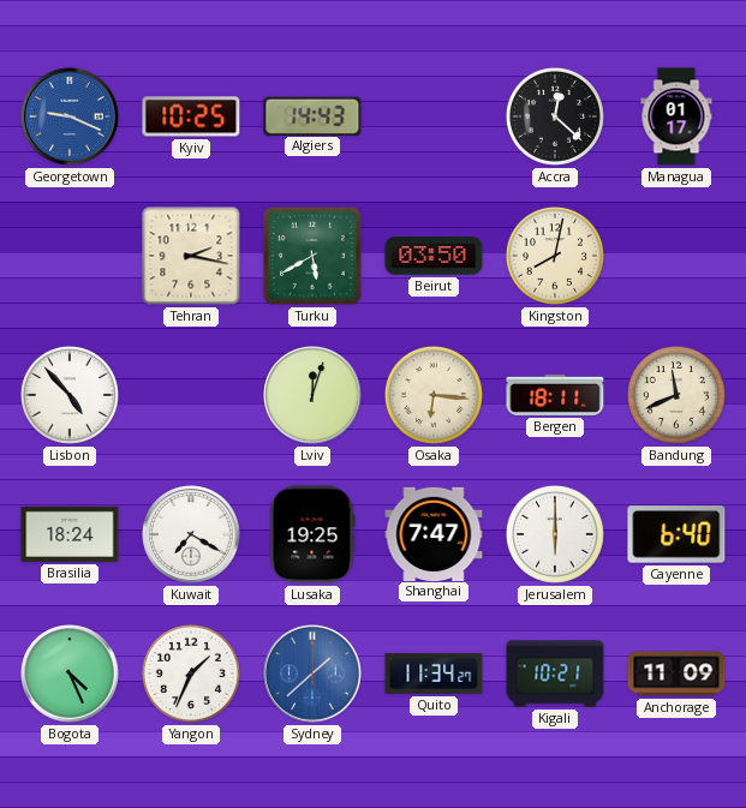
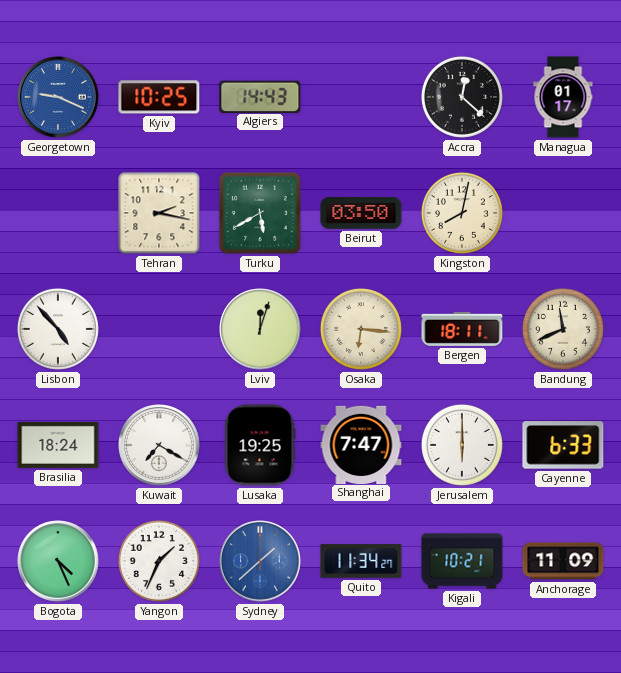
Cayenne: 6:40 -> 6:33 (563, 445)
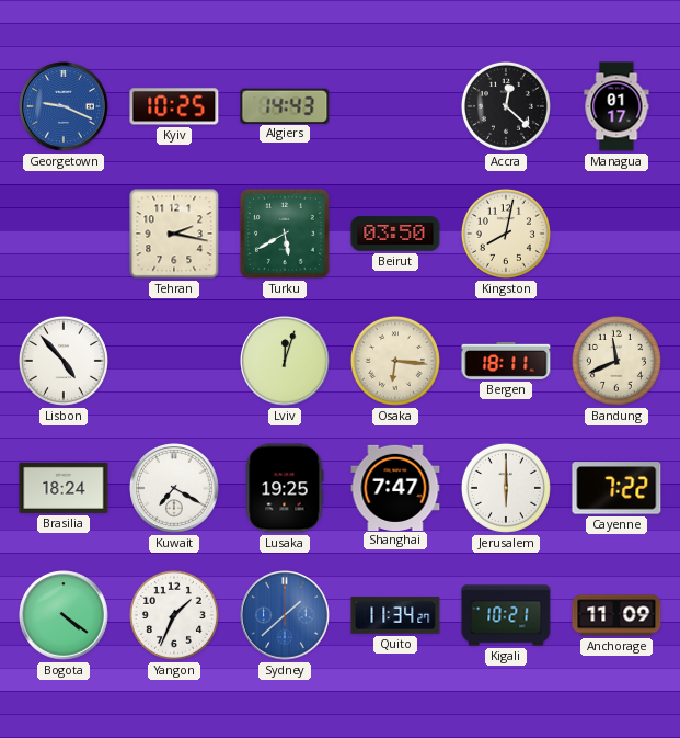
Cayenne: 6:33 -> 7:22 (616, 488)
Bogota: 4:26 -> 4:21 (64, 615)
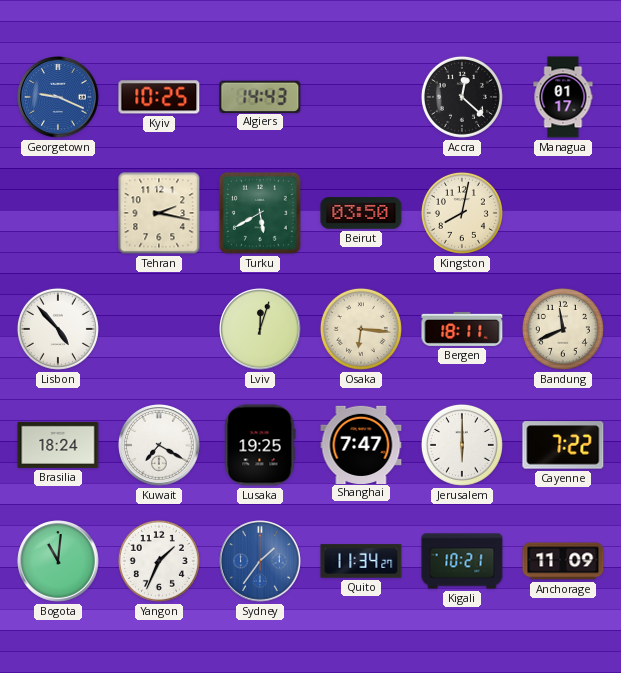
Bogota: 4:21 -> 11:01 (58, 561)
Sydney: 1:38 -> 1:36 (260, 561)
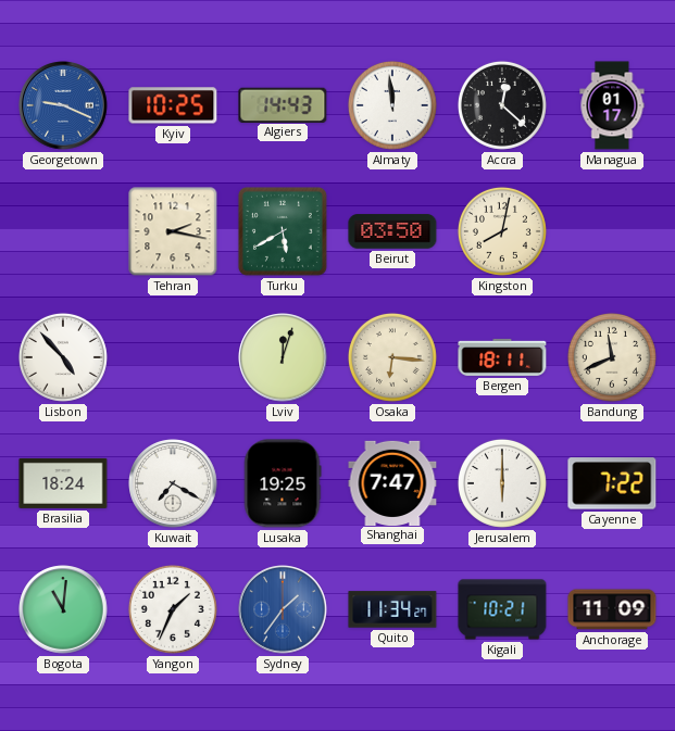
Almaty: none -> 11:59 (392, 105)
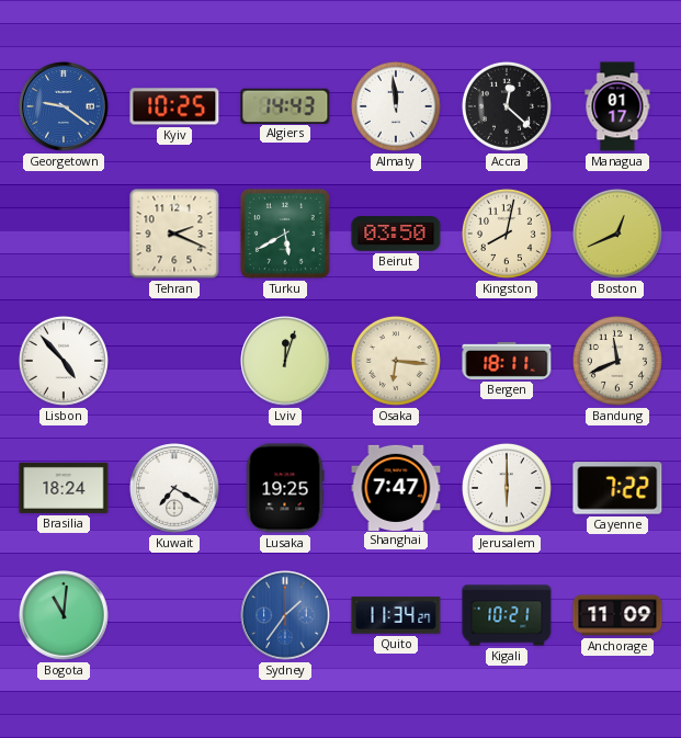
Georgetown: 9:19 -> 9:21 (64, 106)
Tehran: 2:17 -> 2:19 (174, 234)
Boston: none -> 12:41 (617, 234)
Yangon: 1:34 -> none (173, 609)
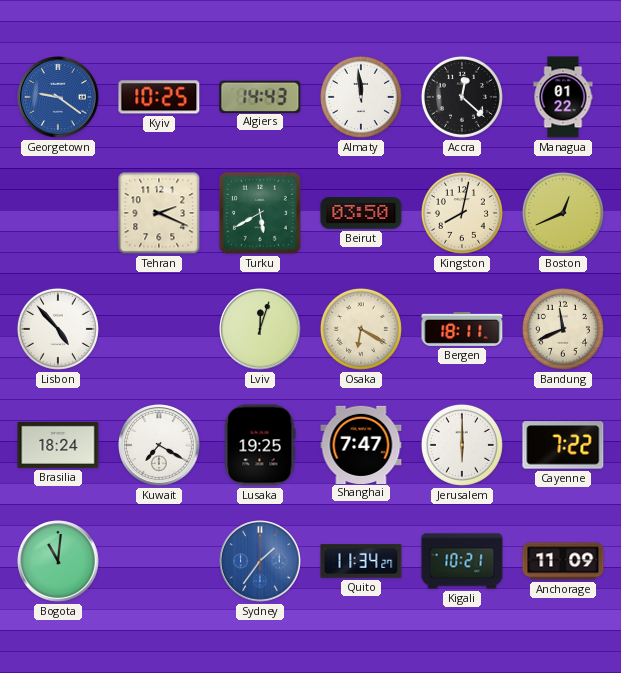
Managua: 01:17 -> 01:22 (563, 97)
Osaka: 6:16 -> 6:20 (361, 329)
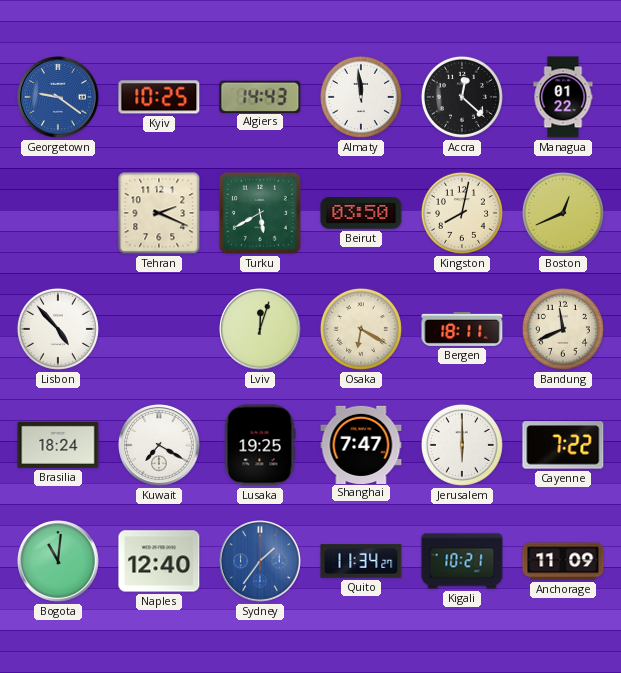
Naples: none -> 12:40 (159, 561)
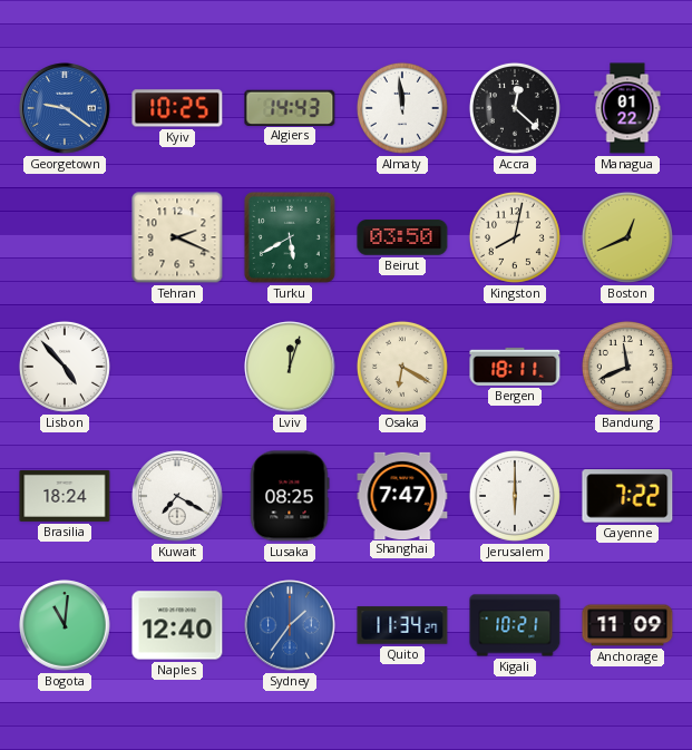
Lusaka: 19:25 -> 08:25 (290, 496)
